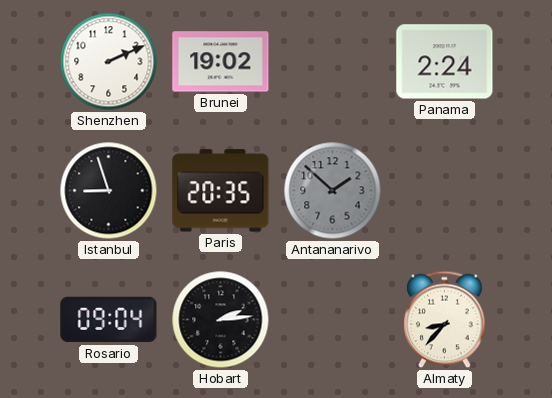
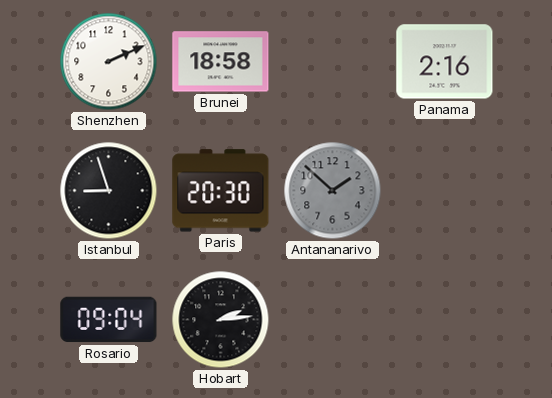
Brunei: 19:02 -> 18:58 (221, 62)
Panama: 2:24 -> 2:16 (445, 62)
Paris: 20:35 -> 20:30 (221, 191)
Almaty: 8:37 -> none (445, 320)
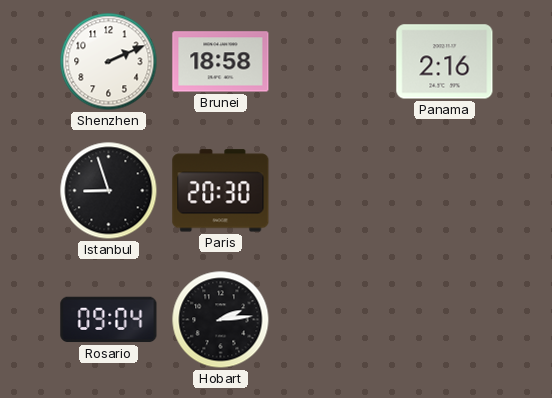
Antananarivo: 1:52 -> none (333, 191)
